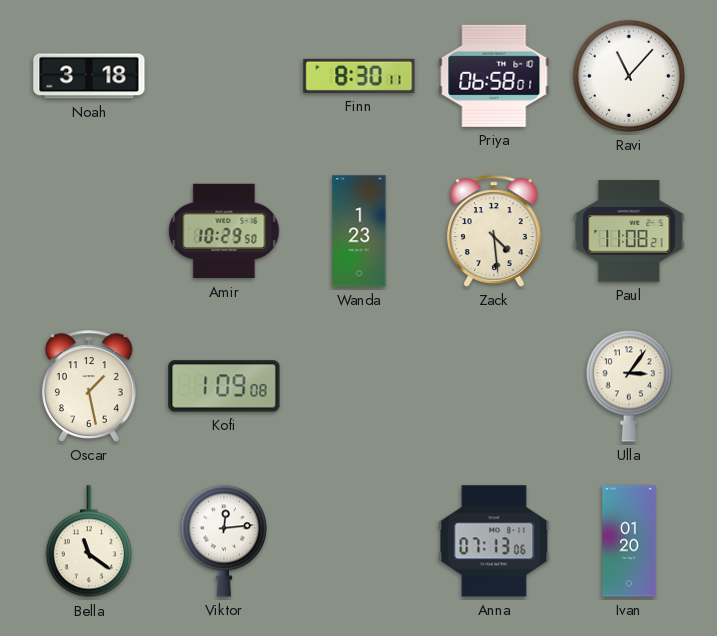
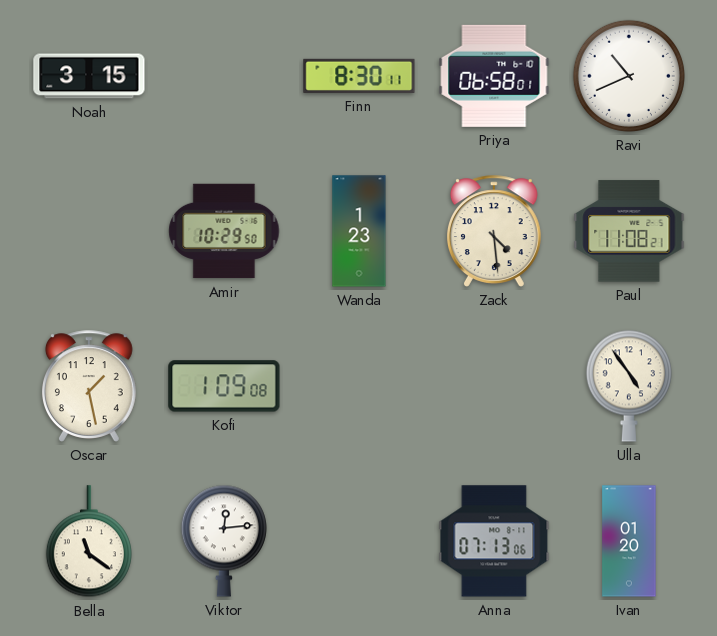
Noah: 3:18 -> 3:15 (89, 76)
Ravi: 11:07 -> 10:41 (629, 76)
Ulla: 3:06 -> 4:54 (629, 386)
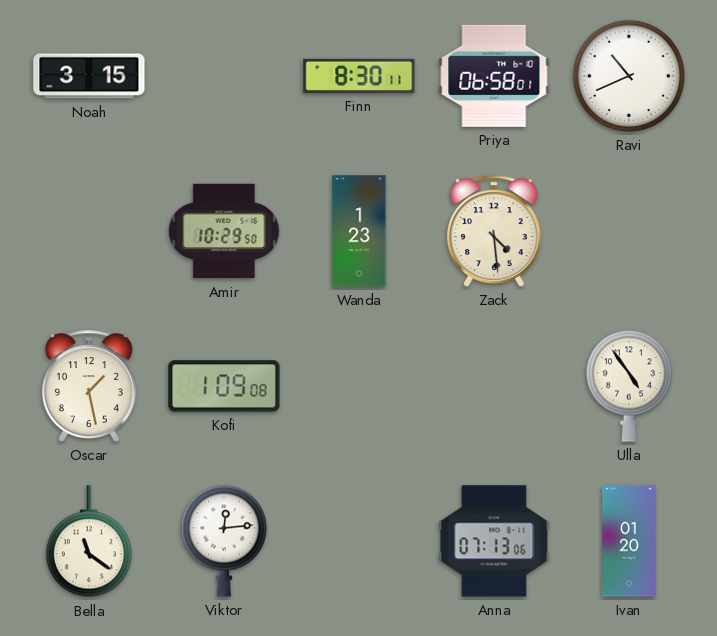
Paul: 11:08 -> none (629, 231)
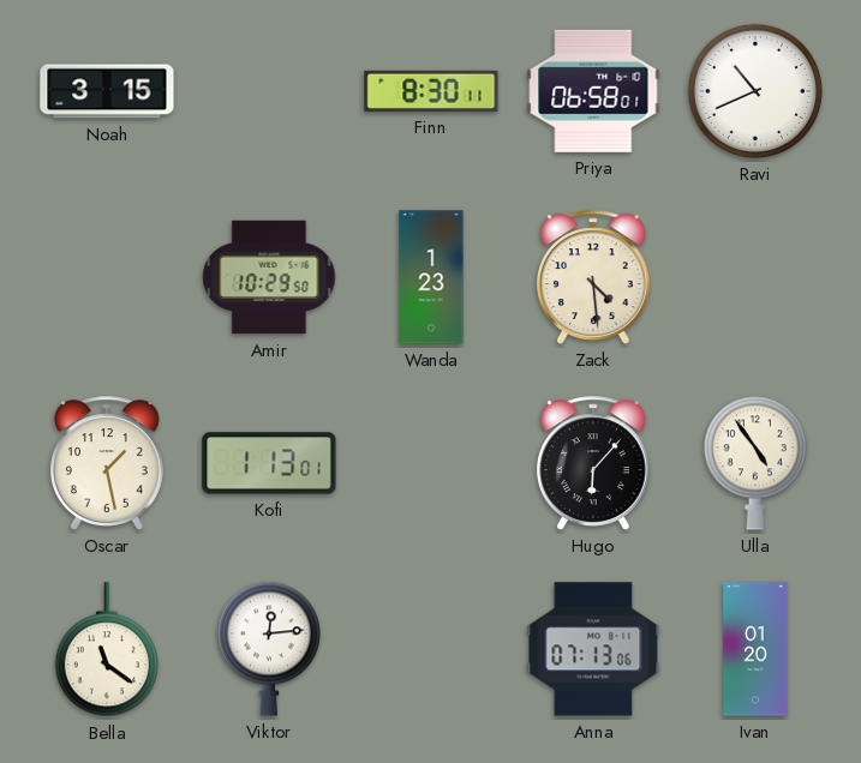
Kofi: 1:09 -> 1:13 (269, 463)
Hugo: none -> 6:07 (593, 463)
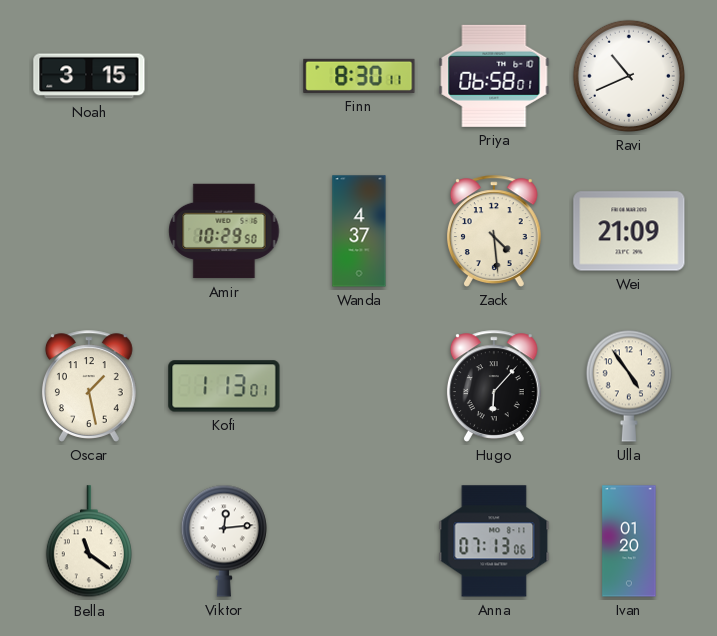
Wanda: 1:23 -> 4:37 (359, 231)
Wei: none -> 21:09 (629, 231)
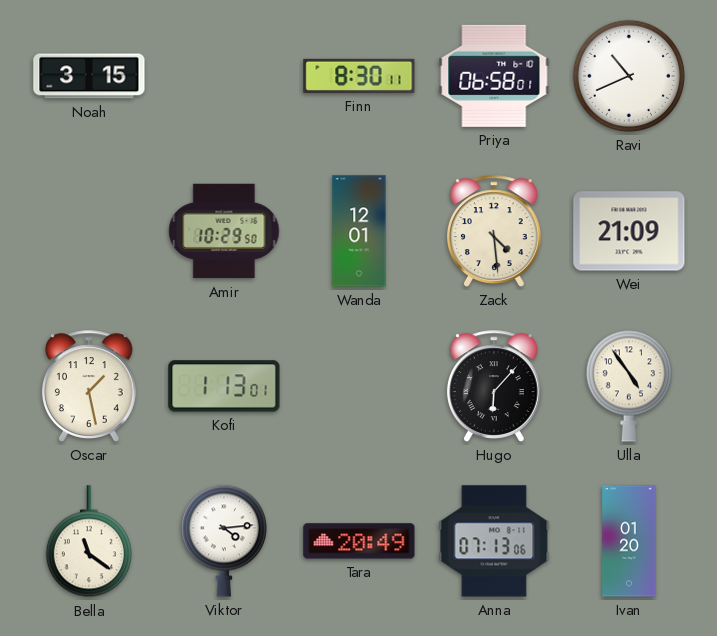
Wanda: 4:37 -> 12:01 (359, 231)
Viktor: 12:14 -> 4:14 (224, 541)
Tara: none -> 20:49 (359, 541)
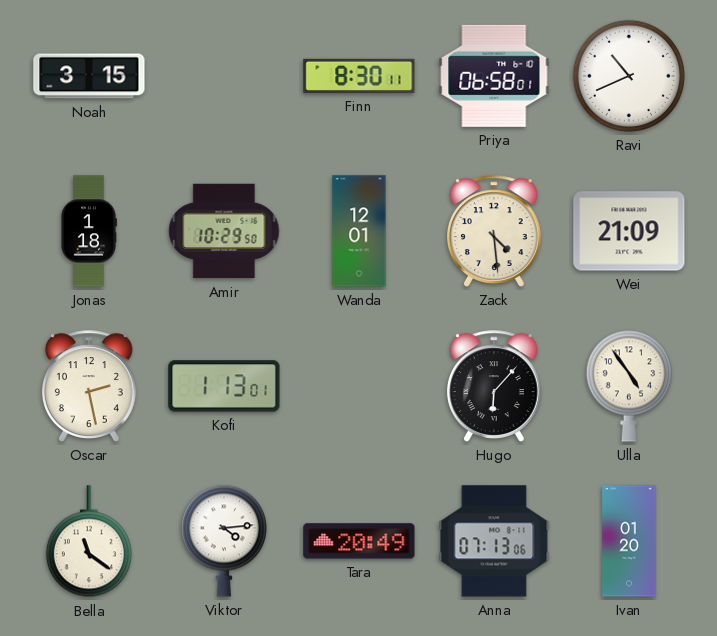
Jonas: none -> 1:18 (89, 231)
Oscar: 1:28 -> 2:28 (89, 386)
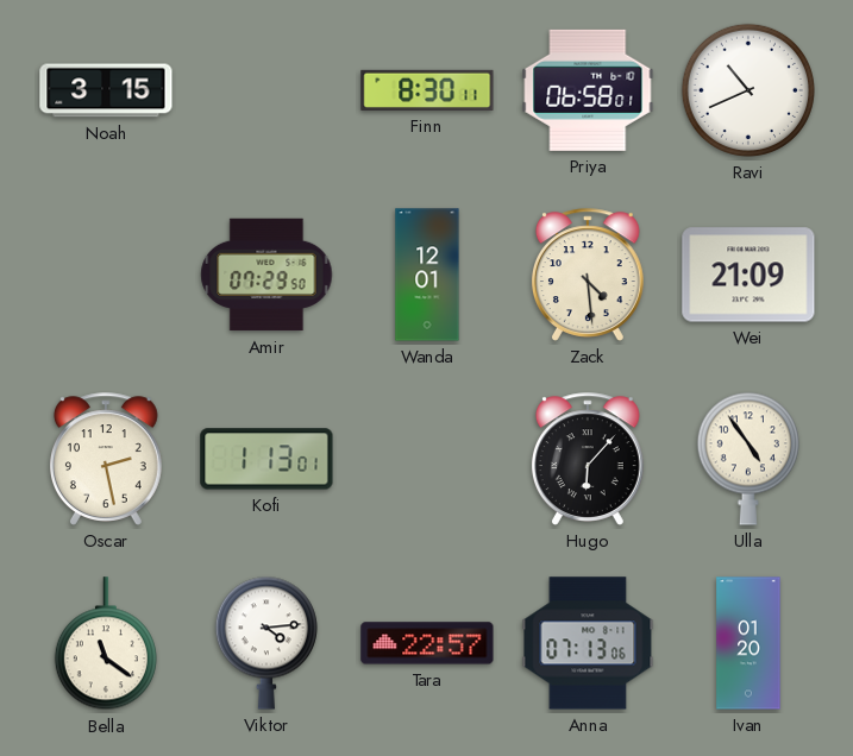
Jonas: 1:18 -> none (89, 231)
Amir: 10:29 -> 07:29 (266, 275)
Tara: 20:49 -> 22:57 (427, 643)
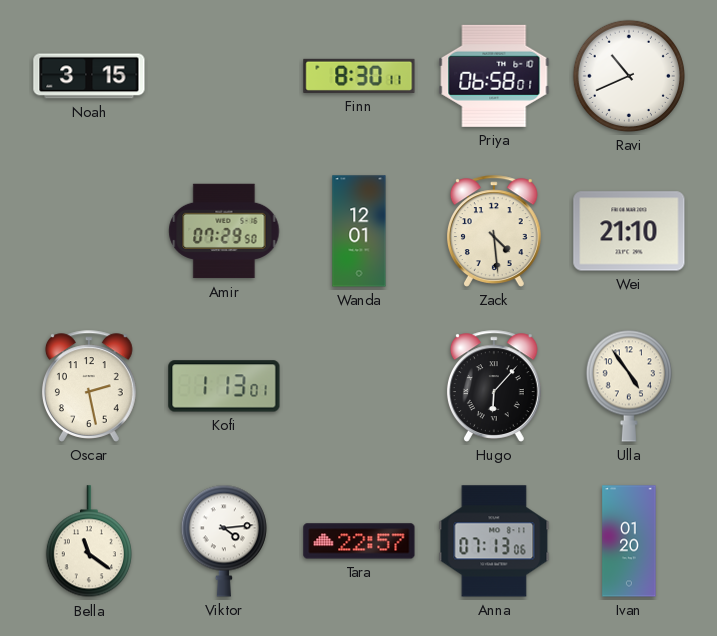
Wei: 21:09 -> 21:10 (629, 231)
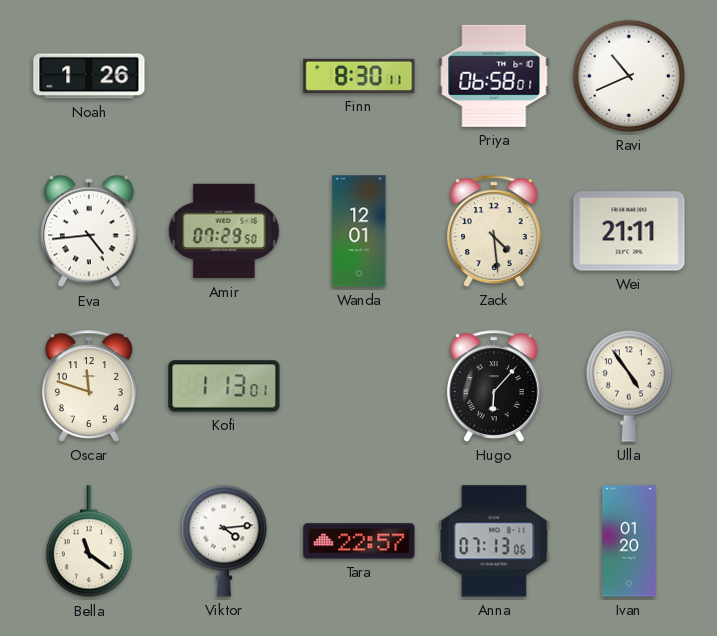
Noah: 3:15 -> 1:26 (89, 76)
Eva: none -> 4:44 (89, 231)
Wei: 21:10 -> 21:11 (629, 231)
Oscar: 2:28 -> 11:48 (89, 386)
